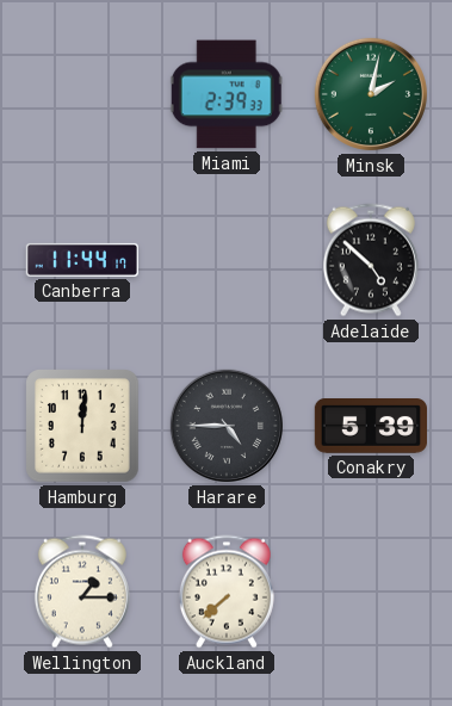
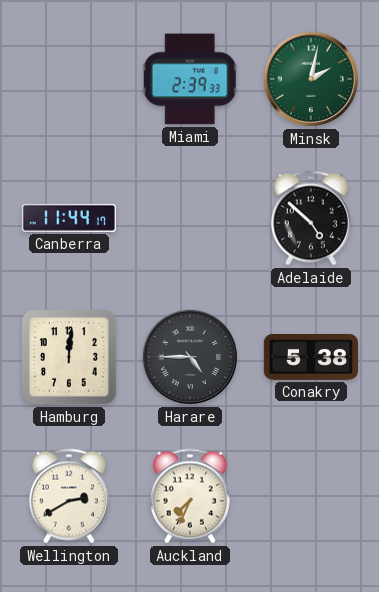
Conakry: 5:39 -> 5:38 (310, 357)
Wellington: 1:15 -> 2:40 (69, 496)
Auckland: 7:38 -> 7:34 (190, 496)
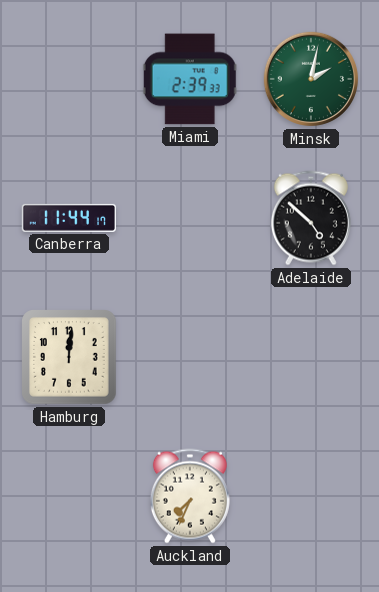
Harare: 4:45 -> none (190, 357)
Conakry: 5:38 -> none (310, 357)
Wellington: 2:40 -> none (69, 496)
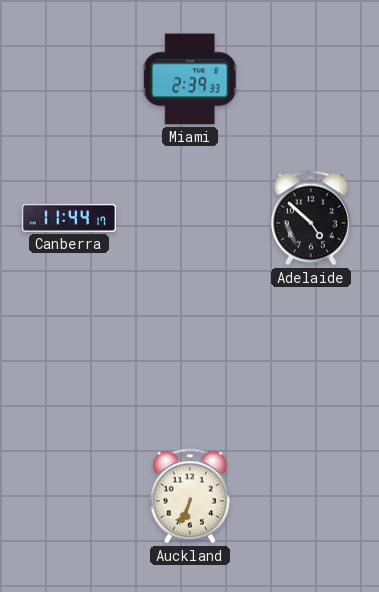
Minsk: 2:02 -> none (311, 79)
Hamburg: 12:01 -> none (70, 358)
Auckland: 7:34 -> 6:34 (190, 496)
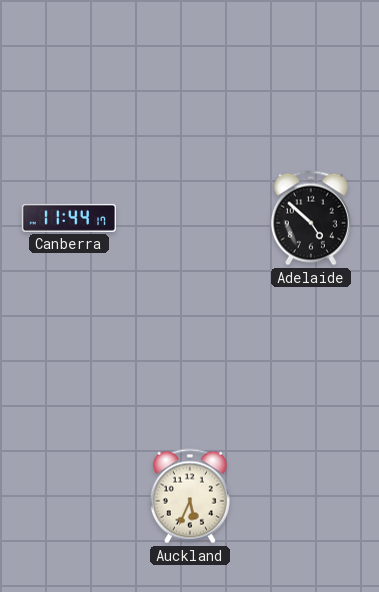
Miami: 2:39 -> none (190, 79)
Auckland: 6:34 -> 5:34 (190, 496)
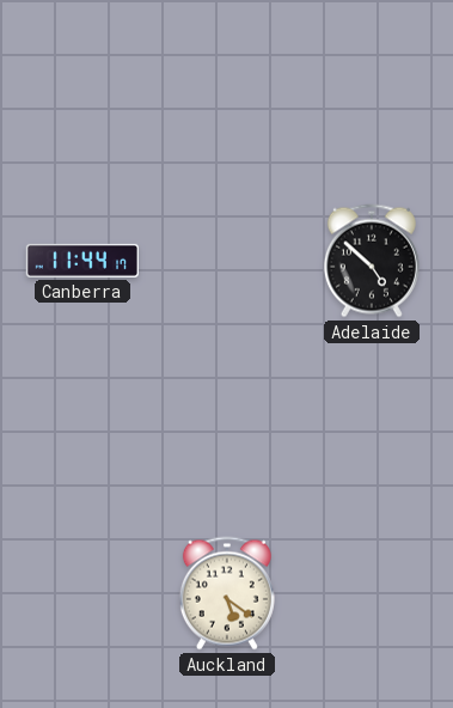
Auckland: 5:34 -> 5:21 (227, 593)
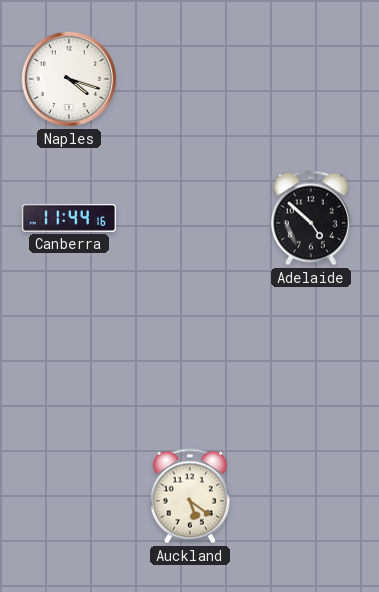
Naples: none -> 4:18 (69, 79)
Canberra: 11:44:17 -> 11:44:16 (68, 218)
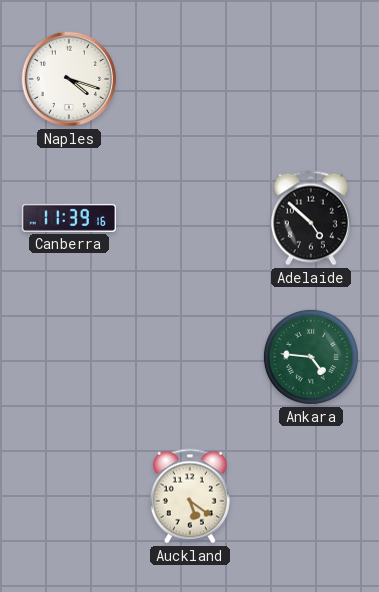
Canberra: 11:44 -> 11:39 (68, 218)
Ankara: none -> 4:46 (311, 357)
